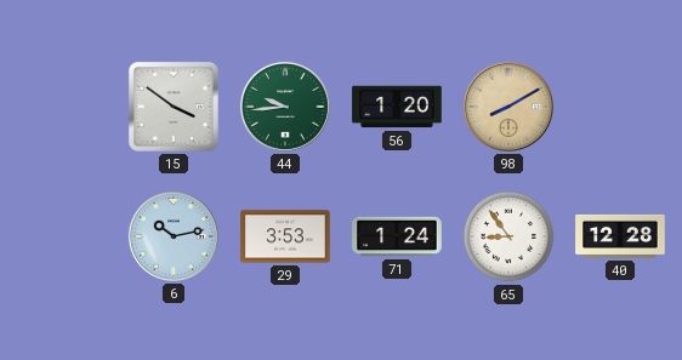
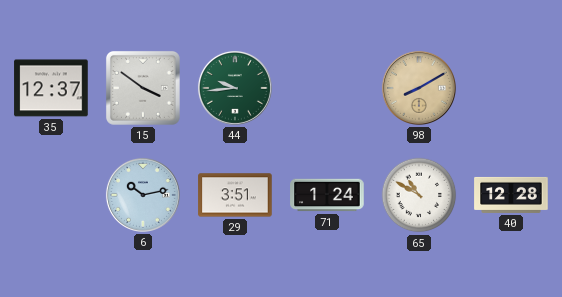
35: none -> 12:37 (51, 88)
56: 1:20 -> none (397, 107)
29: 3:53 -> 3:51 (235, 195)
65: 8:54 -> 10:50 (419, 195)
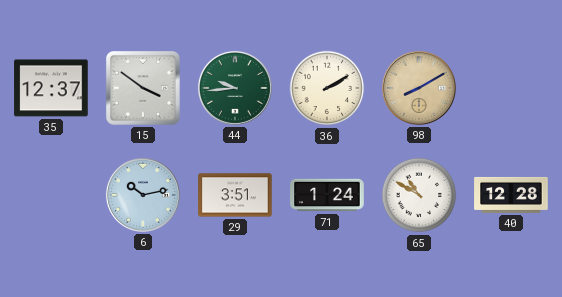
36: none -> 2:10 (327, 88)
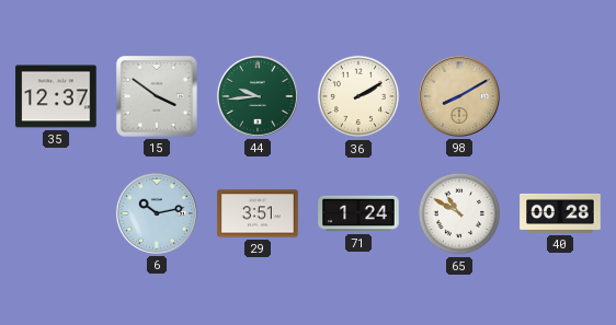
40: 12:28 -> 00:28 (560, 213)
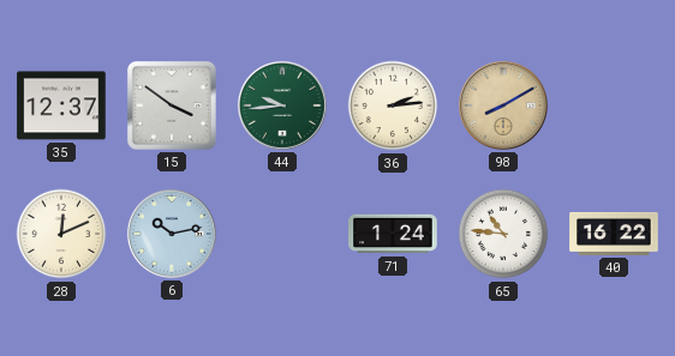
36: 2:10 -> 2:14 (393, 105)
28: none -> 12:11 (61, 234)
29: 3:51 -> none (258, 213)
65: 10:50 -> 10:46 (503, 234)
40: 00:28 -> 16:22 (614, 234)
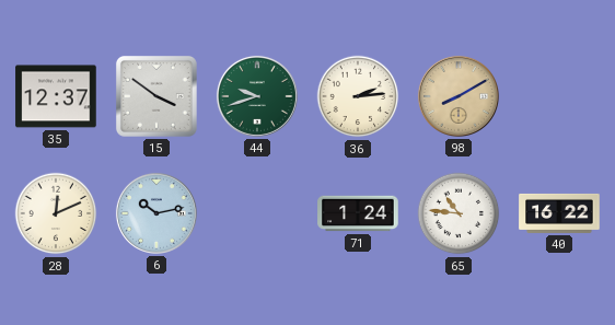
44: 9:44 -> 9:42 (257, 96)
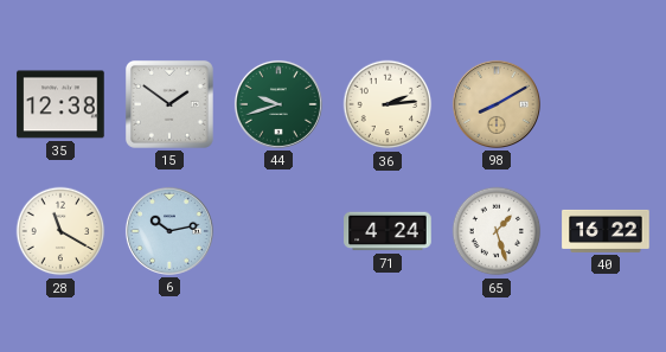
35: 12:37 -> 12:38 (60, 104)
15: 3:51 -> 1:51 (169, 104)
28: 12:11 -> 11:20 (60, 231)
71: 1:24 -> 4:24 (388, 231)
65: 10:46 -> 1:27 (497, 231)
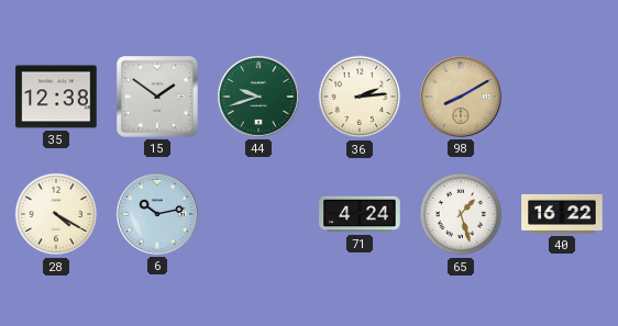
28: 11:20 -> 4:20 (56, 214)
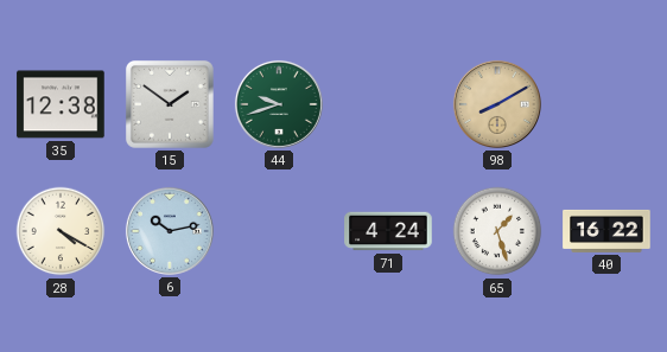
36: 2:14 -> none (360, 97)
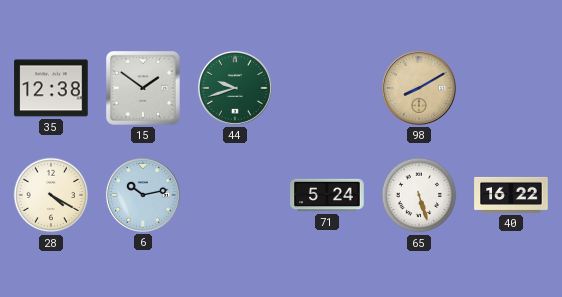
71: 4:24 -> 5:24 (327, 195)
65: 1:27 -> 5:27 (419, 195)
